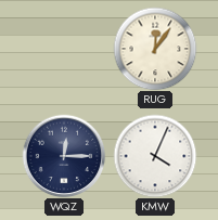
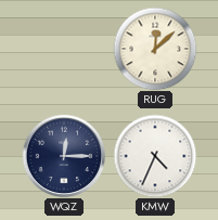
RUG: 12:06 -> 12:08 (155, 49)
KMW: 4:04 -> 4:34 (155, 156)
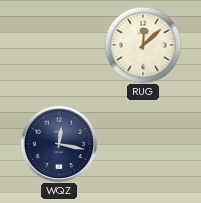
WQZ: 12:15 -> 12:17 (59, 144)
KMW: 4:34 -> none (155, 156)
